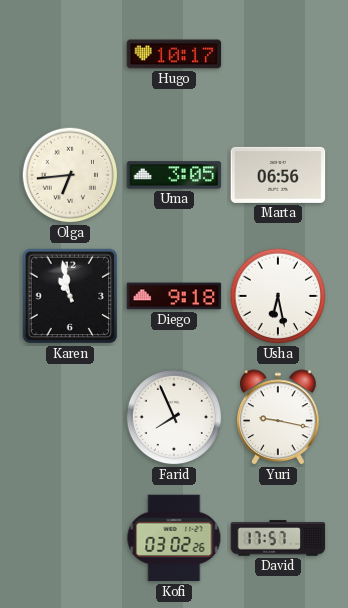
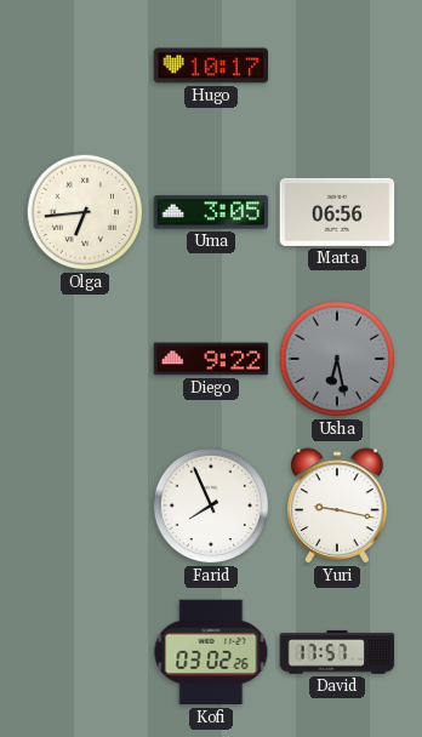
Karen: 10:58 -> none (70, 296)
Diego: 9:18 -> 9:22 (211, 359)
Usha dial: white -> grey (337, 359)
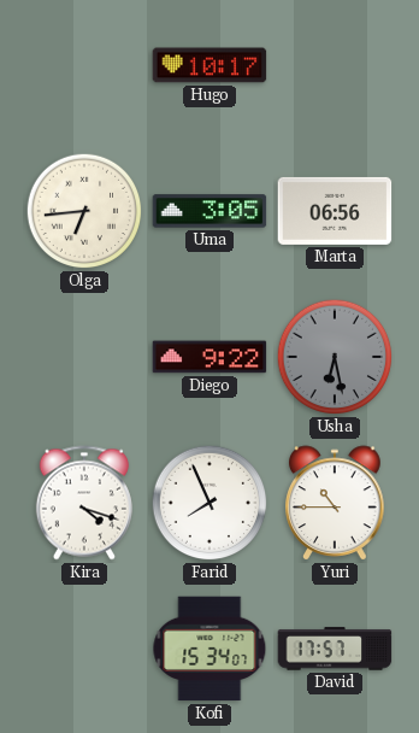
Kira: none -> 4:18 (84, 503)
Yuri: 9:17 -> 10:45 (335, 503)
Kofi: 03:02 -> 15:34 (209, 649)
